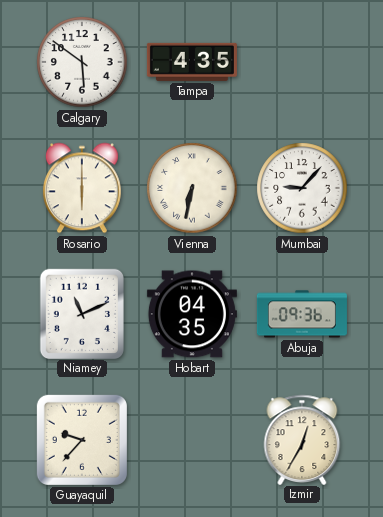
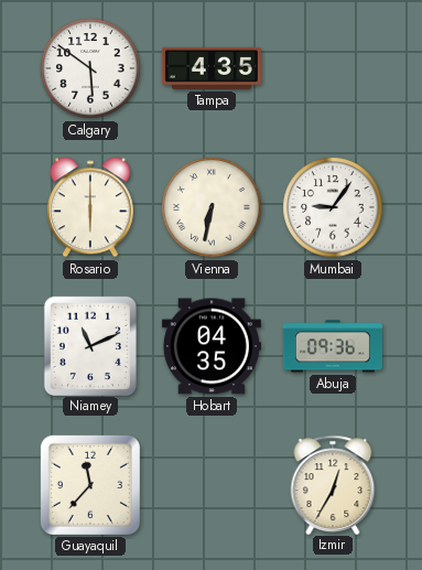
Mumbai: 9:07 -> 9:06 (333, 207)
Guayaquil: 9:37 -> 11:37 (90, 485)
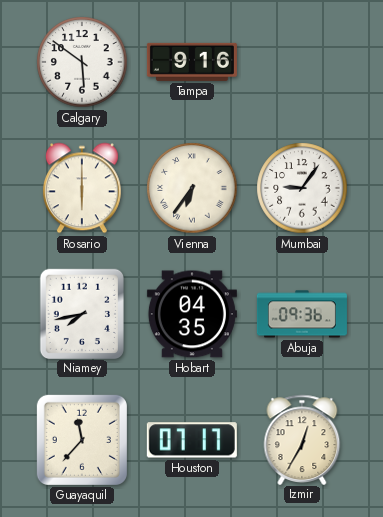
Tampa: 4:35 -> 9:16 (192, 62)
Vienna: 6:32 -> 6:36 (192, 188)
Niamey: 11:11 -> 7:43 (81, 313)
Houston: none -> 07:17 (192, 440)
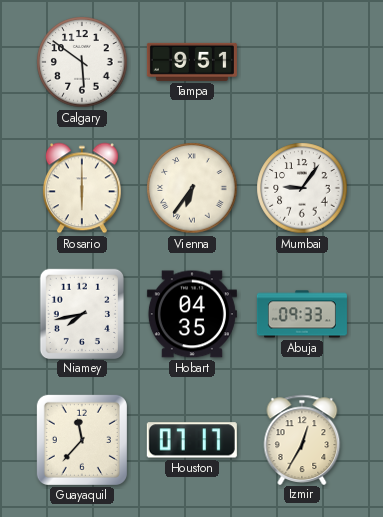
Tampa: 9:16 -> 9:51 (192, 62)
Abuja: 09:36 -> 09:33 (302, 314)
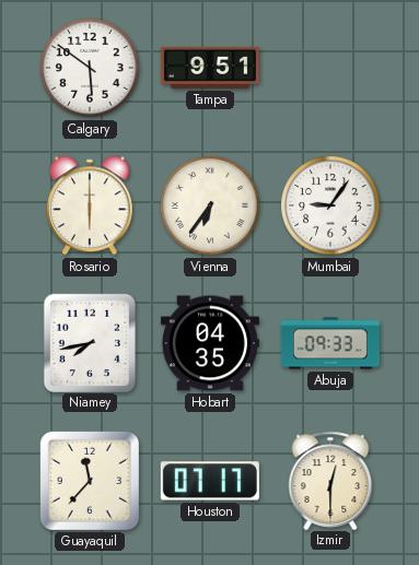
Izmir: 12:35 -> 12:30 (330, 480)
